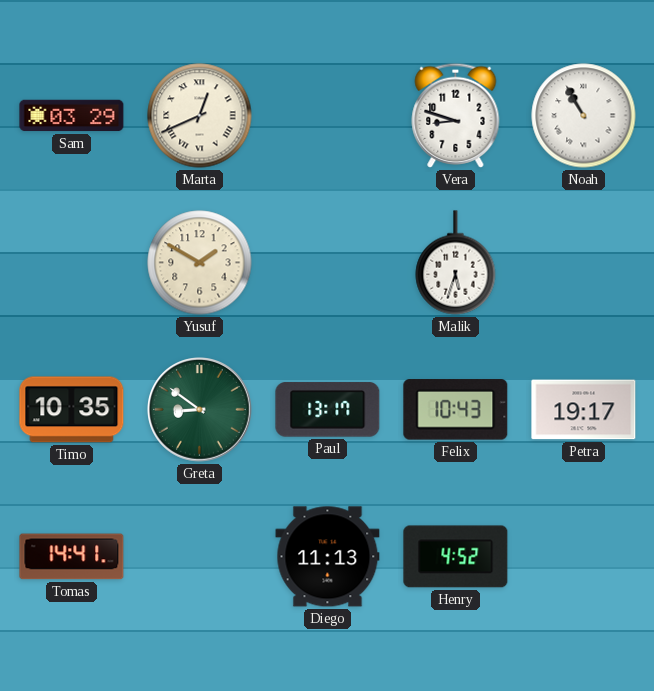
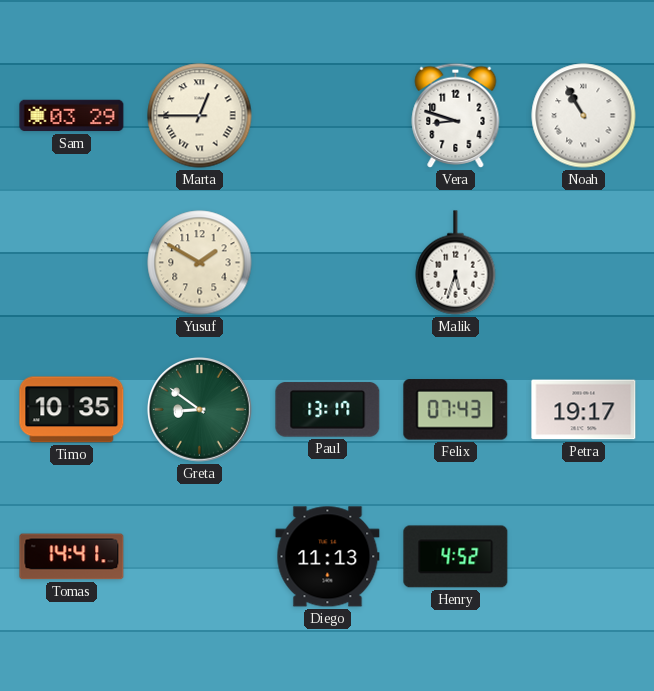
Marta: 12:41 -> 12:45 (200, 116)
Felix: 10:43 -> 07:43 (456, 410)
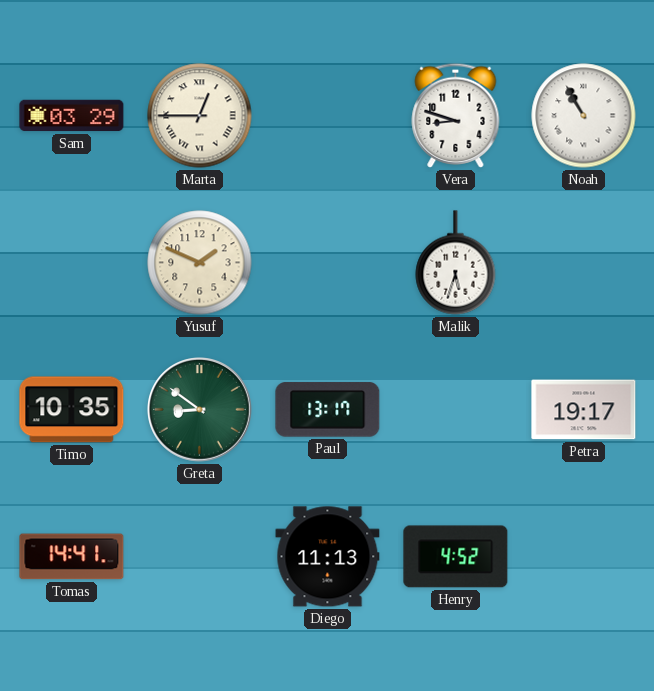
Yusuf: 1:50 -> 1:49 (200, 263)
Felix: 07:43 -> none (456, 410)
